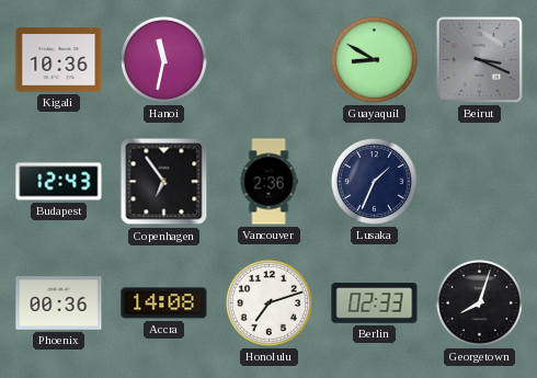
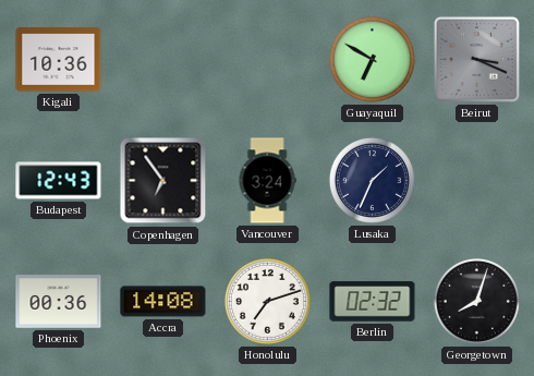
Hanoi: 11:32 -> none (163, 59)
Guayaquil: 8:50 -> 6:50 (372, 59)
Vancouver: 2:36 -> 3:24 (267, 181)
Berlin: 02:33 -> 02:32 (373, 302)
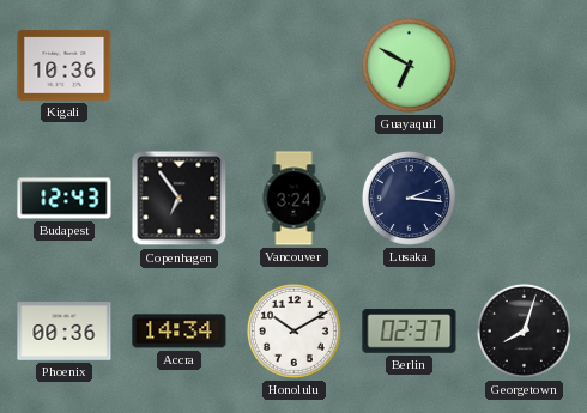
Beirut: 3:19 -> none (476, 59)
Lusaka: 1:34 -> 2:16 (409, 198)
Accra: 14:08 -> 14:34 (180, 332)
Honolulu: 7:12 -> 10:10 (293, 330)
Berlin: 02:32 -> 02:37 (410, 332)
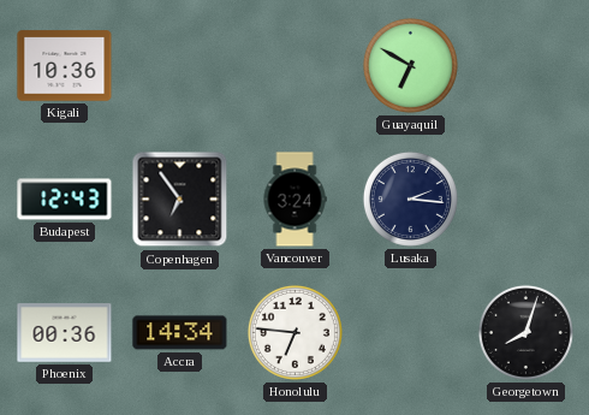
Honolulu: 10:10 -> 6:46 (294, 332)
Berlin: 02:37 -> none (410, 332)
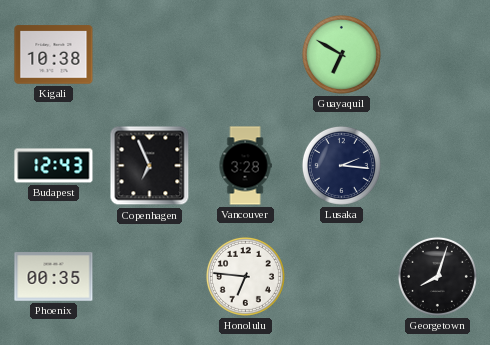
Kigali: 10:36 -> 10:38 (54, 55)
Copenhagen: 6:54 -> 6:56 (150, 166)
Vancouver: 3:24 -> 3:28 (245, 166)
Phoenix: 00:36 -> 00:35 (54, 277)
Accra: 14:34 -> none (180, 333)
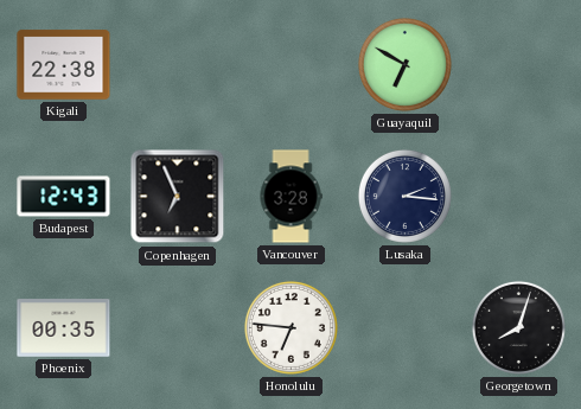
Kigali: 10:38 -> 22:38 (64, 65)
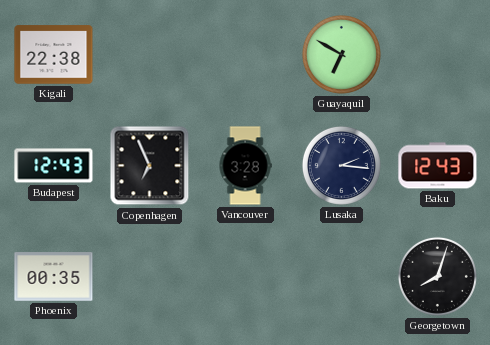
Baku: none -> 12:43 (438, 166)
Honolulu: 6:46 -> none (290, 327)
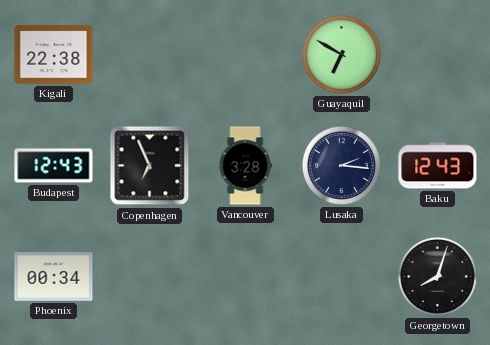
Phoenix: 00:35 -> 00:34 (54, 277)
